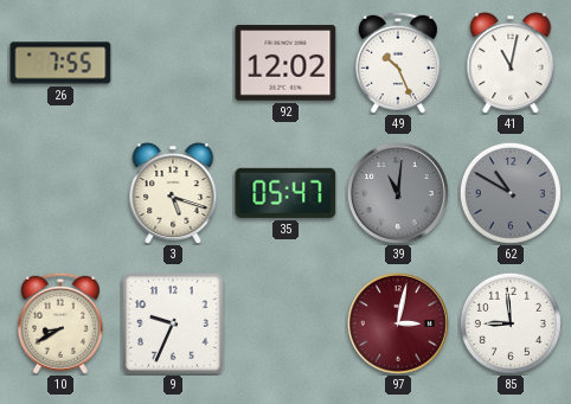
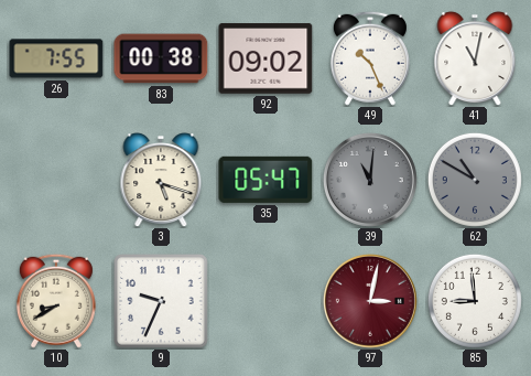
83: none -> 00:38 (161, 58)
92: 12:02 -> 09:02 (265, 58)
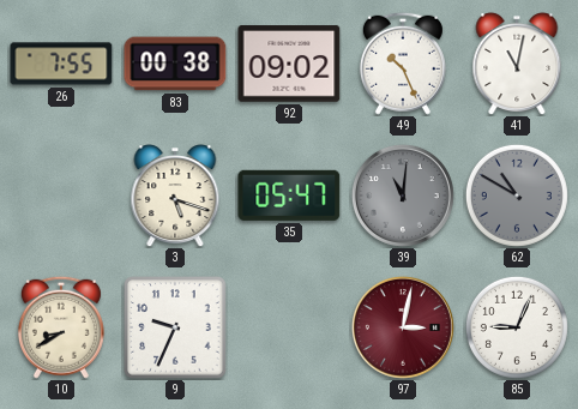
85: 8:59 -> 9:04 (517, 327)
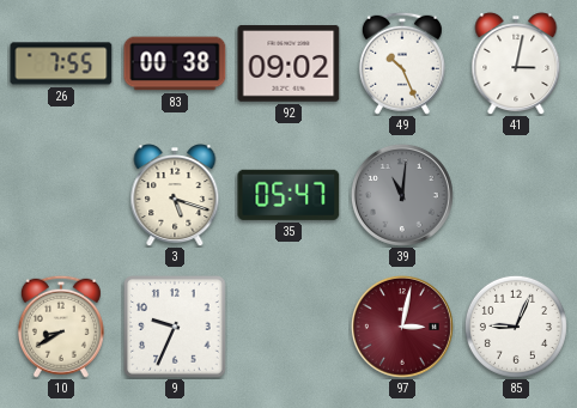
41: 11:02 -> 3:02 (516, 63)
62: 10:50 -> none (517, 196)
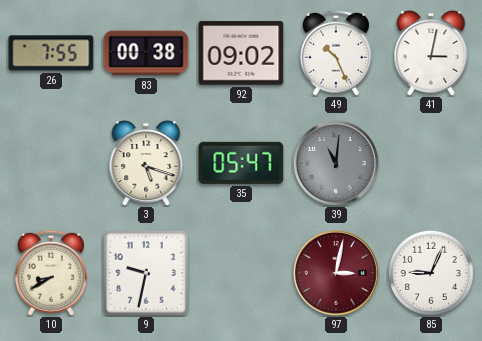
9: 9:34 -> 9:32 (146, 273)
